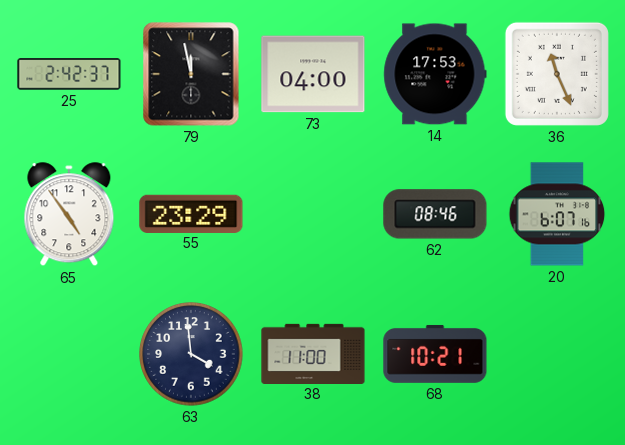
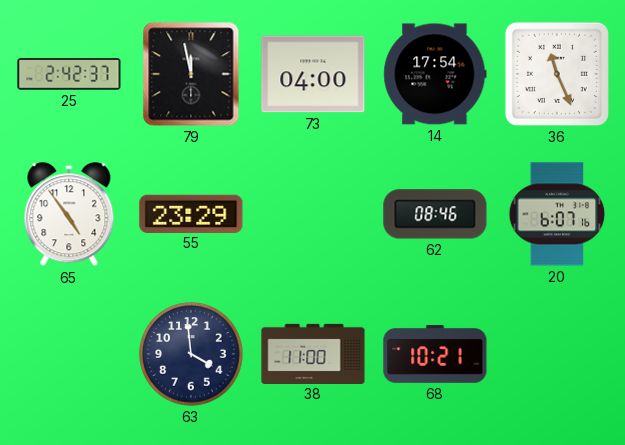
14: 17:53 -> 17:54 (435, 74)
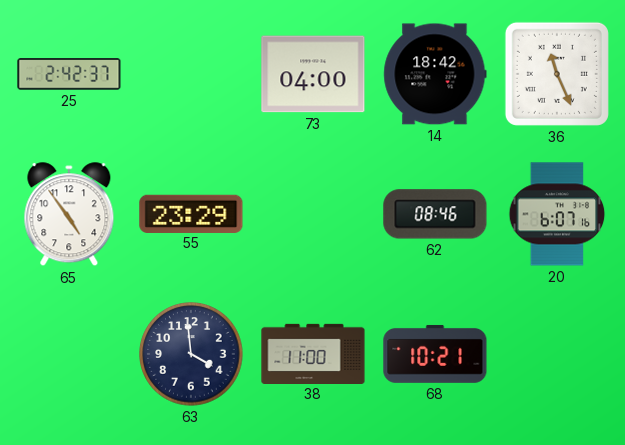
79: 11:58 -> none (191, 74)
14: 17:54 -> 18:42 (435, 74)
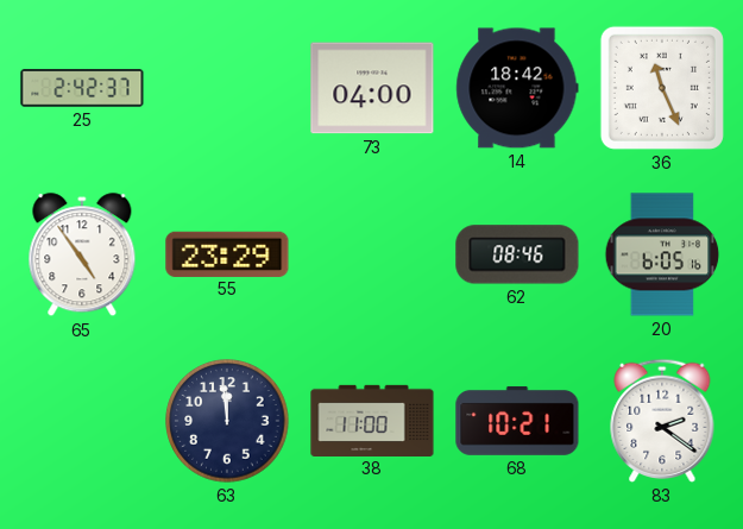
20: 6:07 -> 6:05 (662, 254)
63: 3:59 -> 11:59 (227, 421)
83: none -> 2:21 (662, 421)
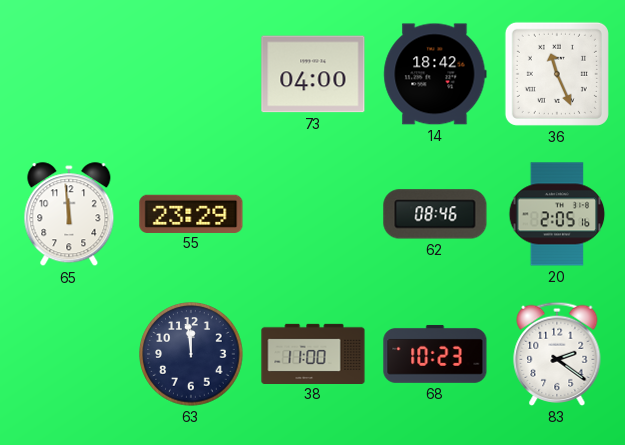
25: 2:42 -> none (82, 88)
65: 4:54 -> 11:59 (69, 215)
20: 6:05 -> 2:05 (557, 214)
68: 10:21 -> 10:23 (435, 354)
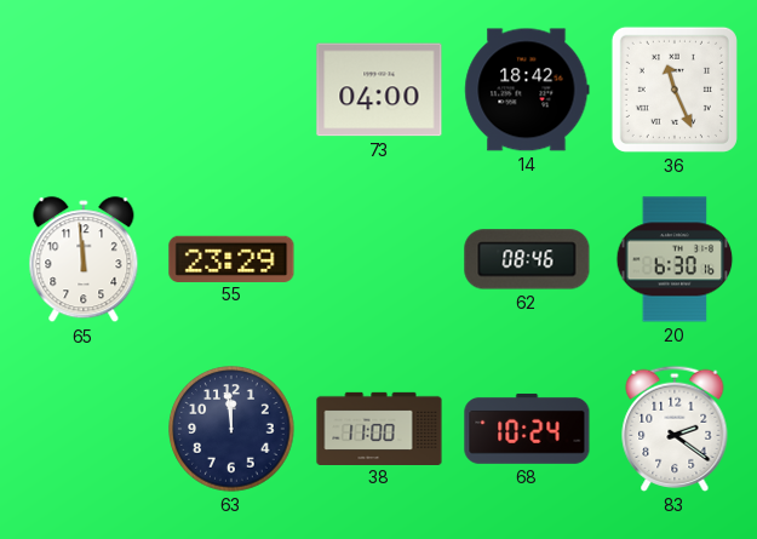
20: 2:05 -> 6:30 (675, 259)
68: 10:23 -> 10:24 (527, 429)
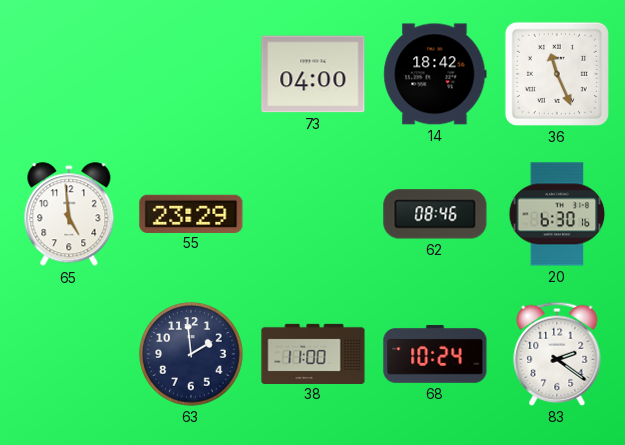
65: 11:59 -> 4:59 (69, 215)
63: 11:59 -> 1:59 (191, 354)
